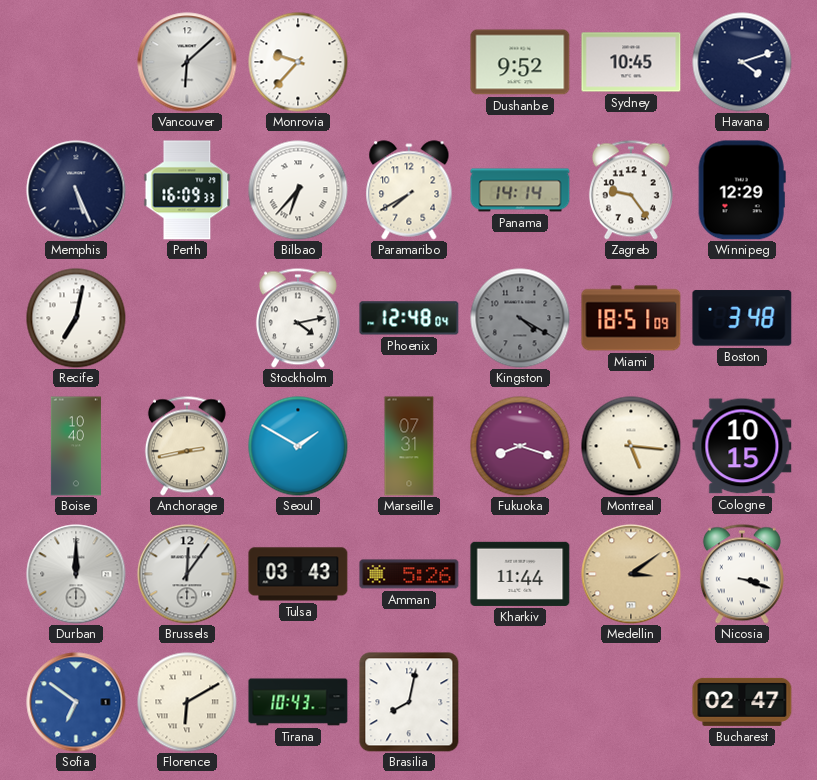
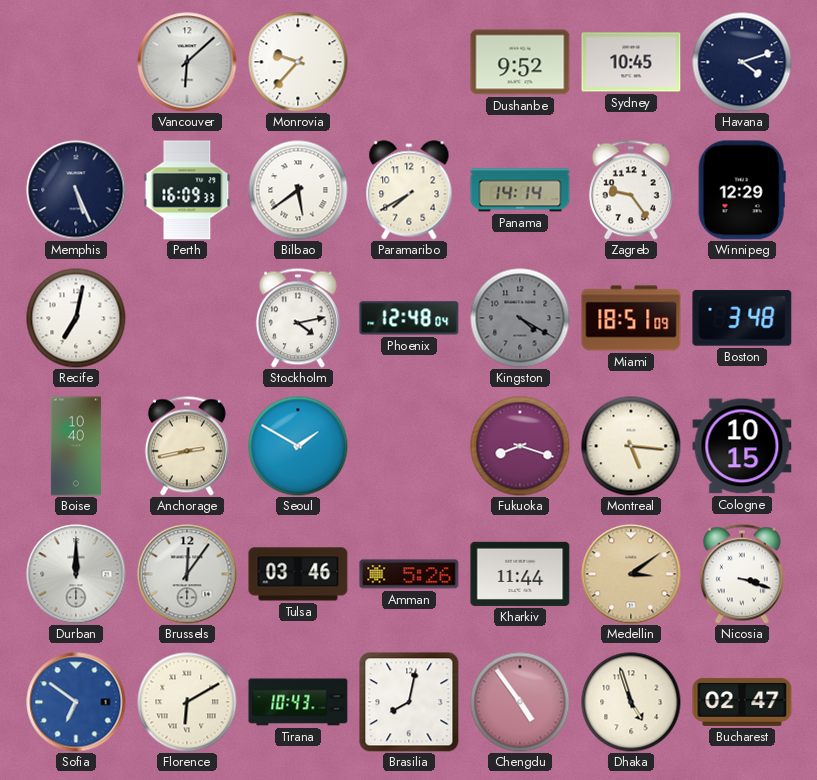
Bilbao: 6:37 -> 5:39 (298, 190)
Marseille: 07:31 -> none (409, 446)
Tulsa: 03:43 -> 03:46 (298, 574)
Chengdu: none -> 4:54 (520, 702)
Dhaka: none -> 4:57 (631, 702)
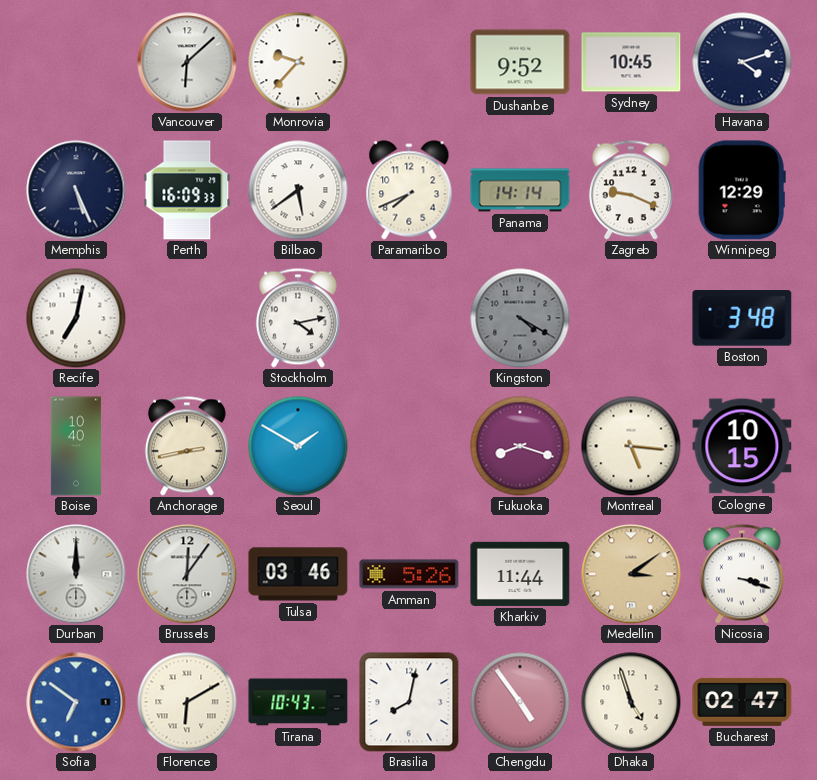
Paramaribo: 7:40 -> 7:41 (409, 190)
Zagreb: 9:24 -> 9:19 (631, 190)
Phoenix: 12:48 -> none (409, 318)
Miami: 18:51 -> none (631, 318)
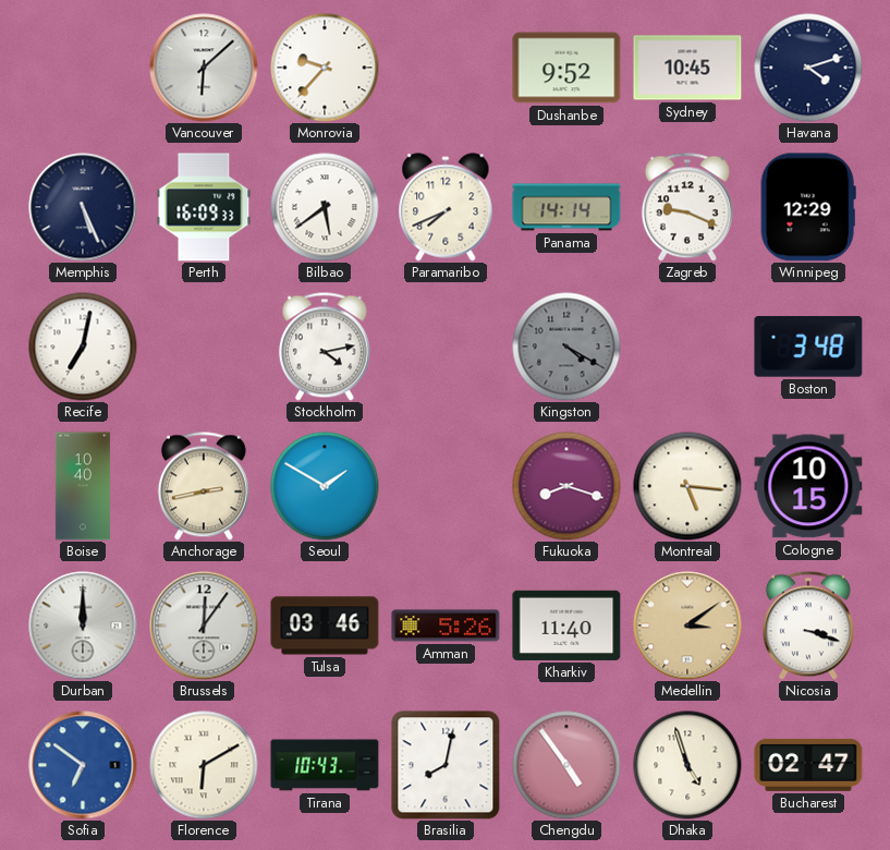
Kharkiv: 11:44 -> 11:40 (566, 626)
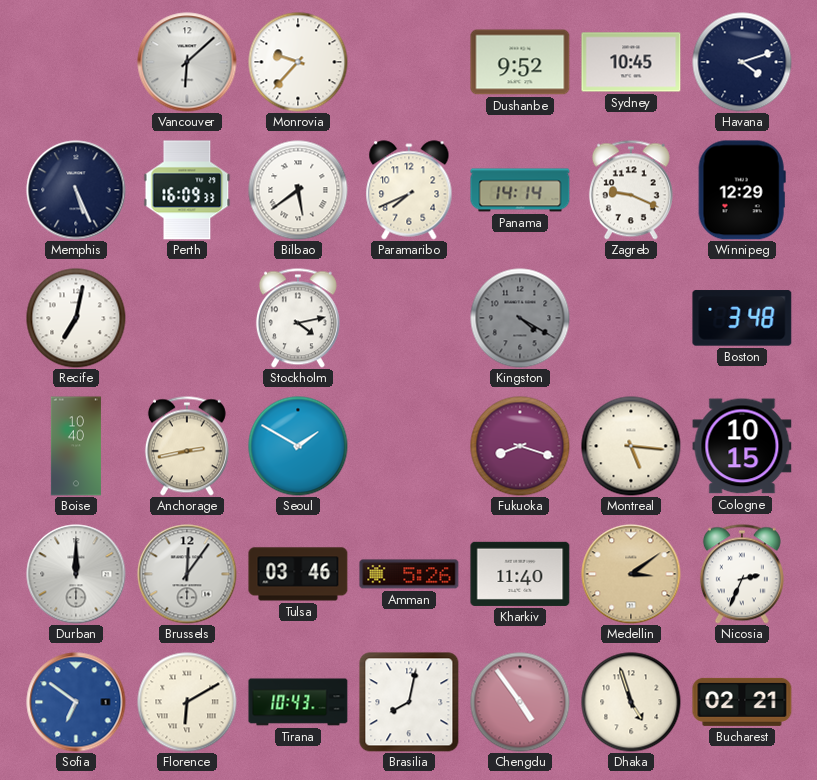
Nicosia: 3:18 -> 2:34 (742, 574)
Bucharest: 02:47 -> 02:21 (742, 702)
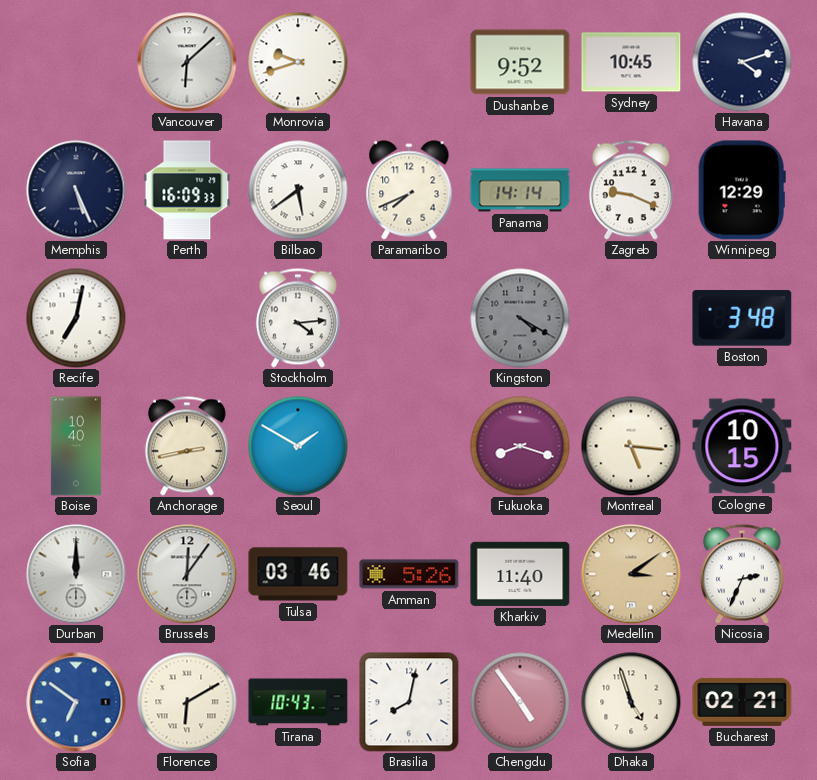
Monrovia: 9:37 -> 9:42 (298, 62)
Stockholm: 4:13 -> 4:14 (298, 318)
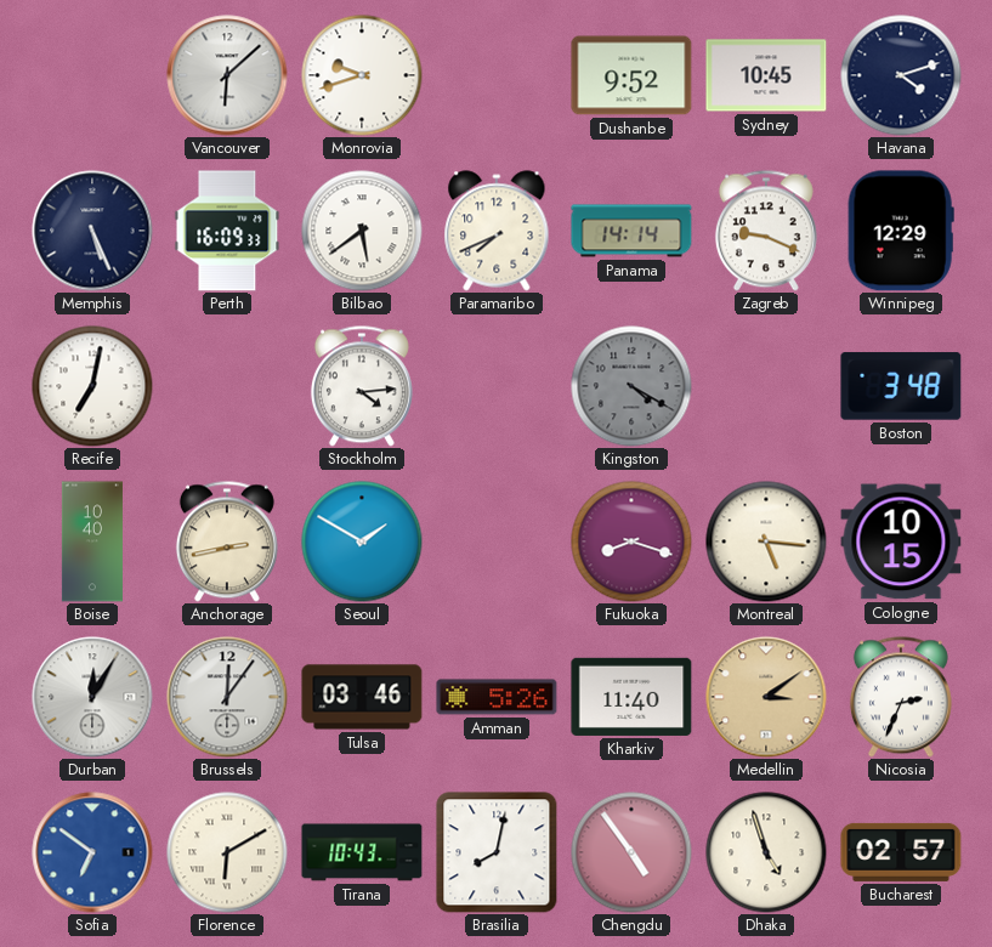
Durban: 12:00 -> 12:05 (92, 697)
Bucharest: 02:21 -> 02:57 (901, 852)
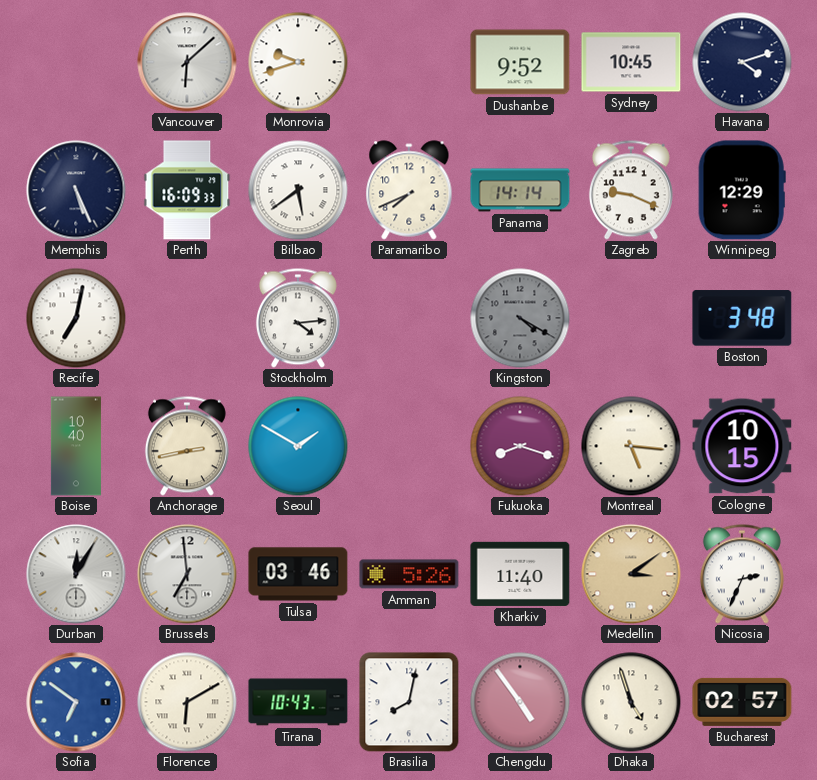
Brussels: 12:06 -> 6:59 (187, 574)
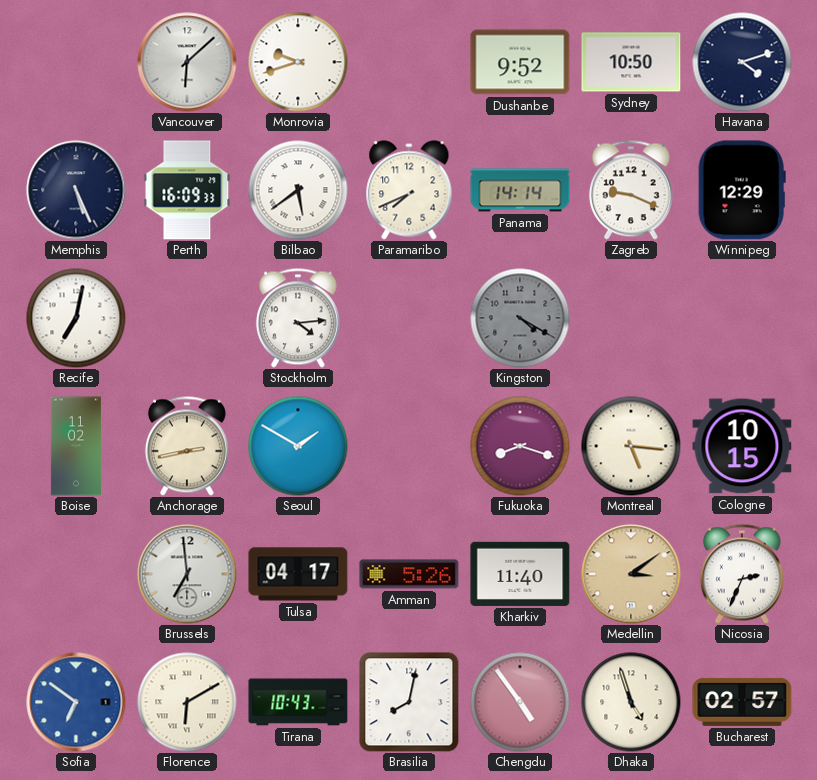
Sydney: 10:45 -> 10:50 (631, 62)
Boston: 3:48 -> none (742, 318)
Boise: 10:40 -> 11:02 (76, 446)
Durban: 12:05 -> none (76, 574)
Tulsa: 03:46 -> 04:17 (298, 574)
